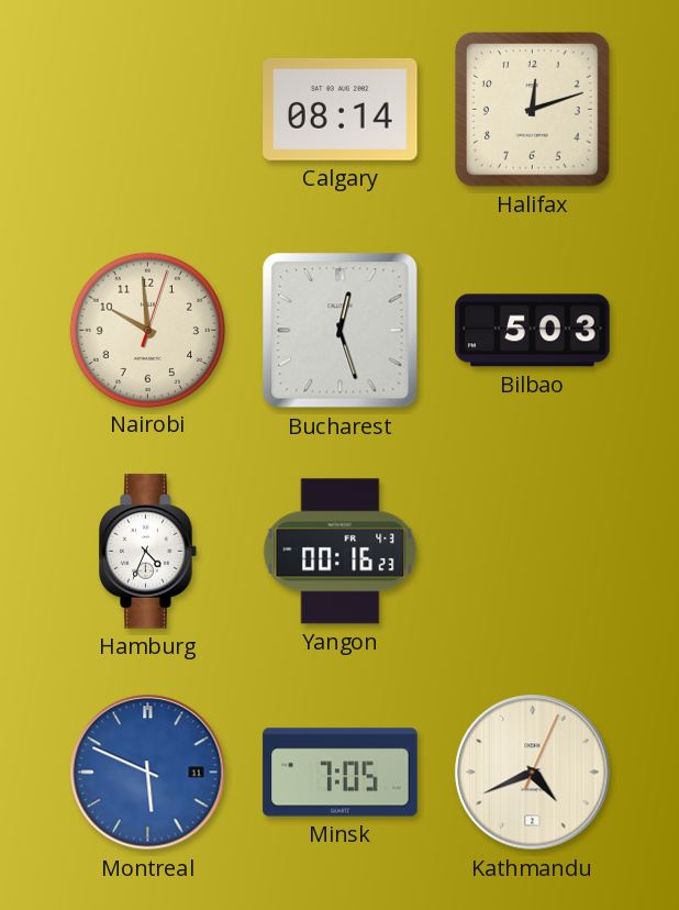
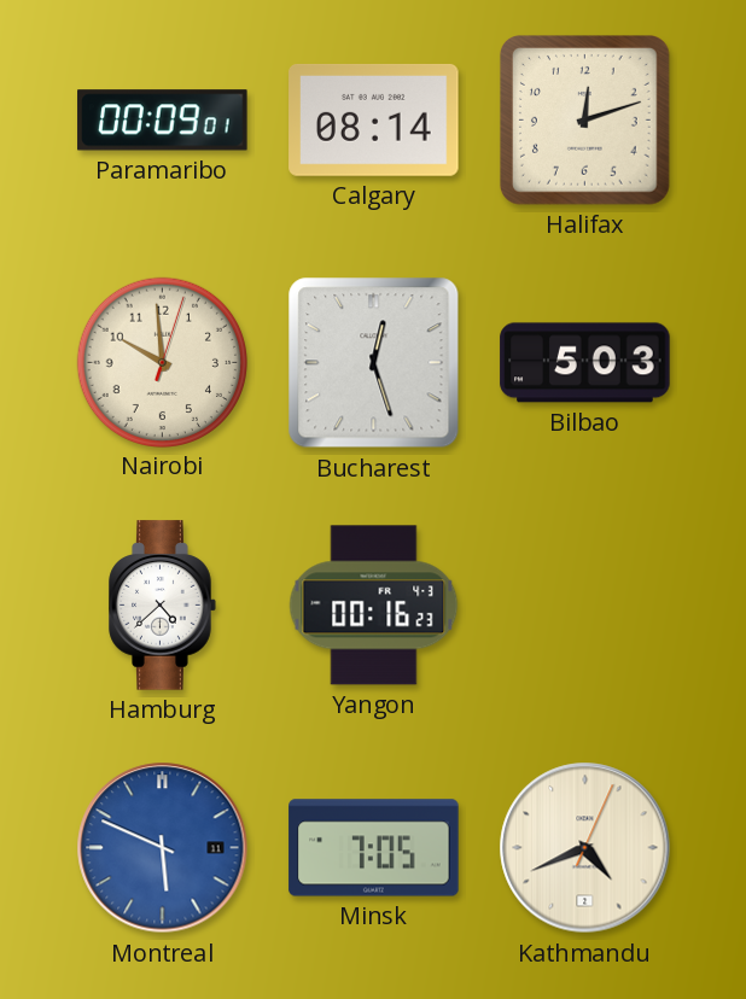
Paramaribo: none -> 00:09 (163, 121)
Hamburg: 4:34 -> 4:38 (163, 606)
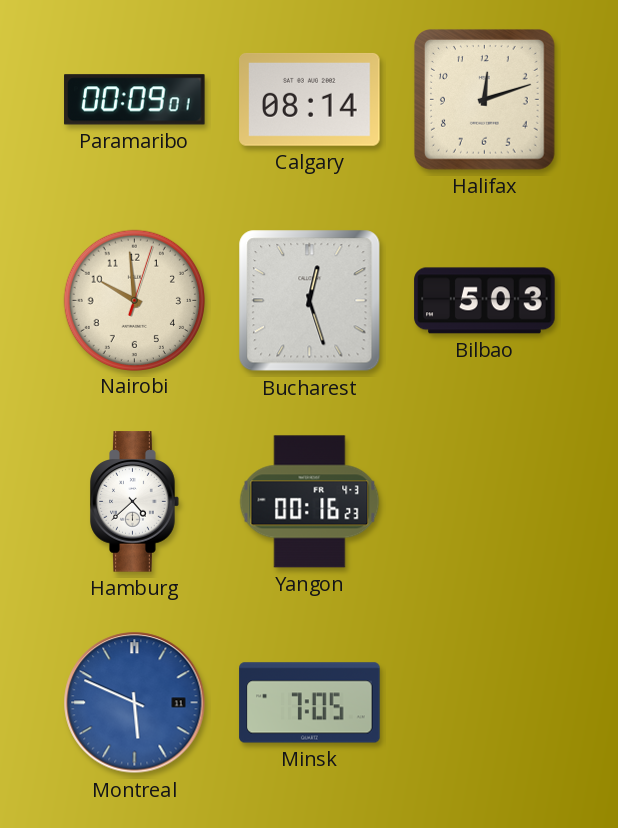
Kathmandu: 4:41 -> none (585, 848)
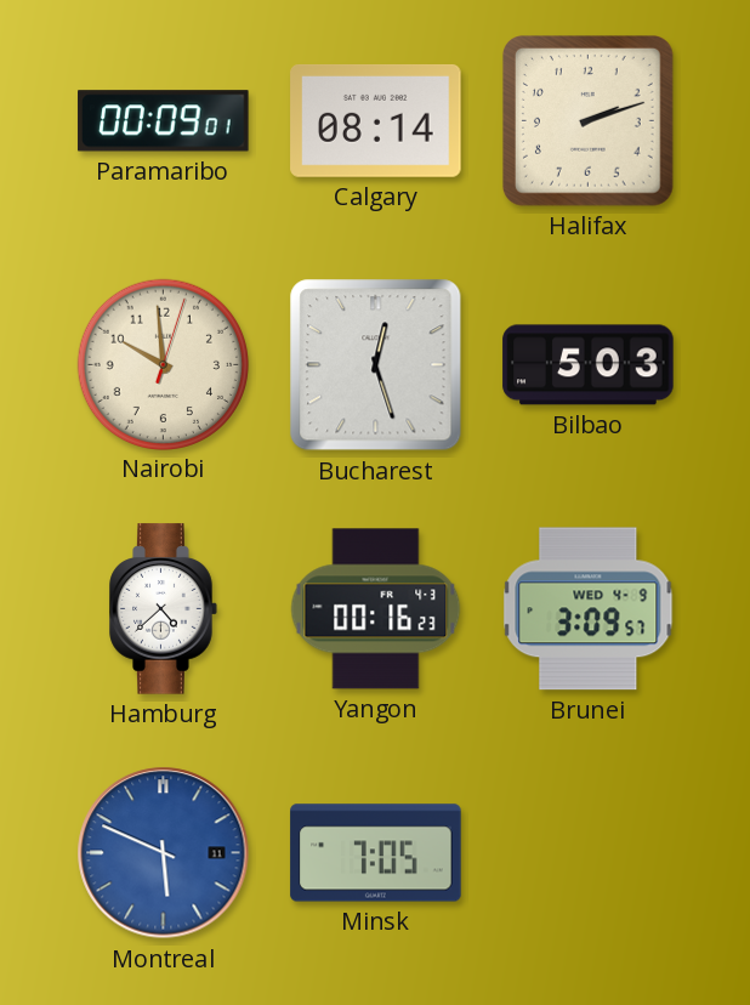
Halifax: 12:12 -> 2:12 (589, 121)
Brunei: none -> 3:09 (589, 609)
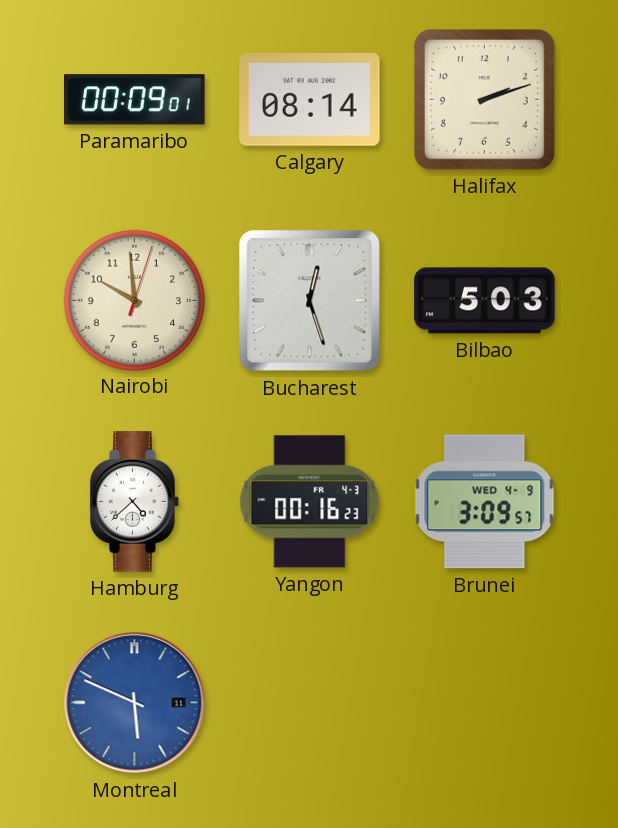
Minsk: 7:05 -> none (376, 853)
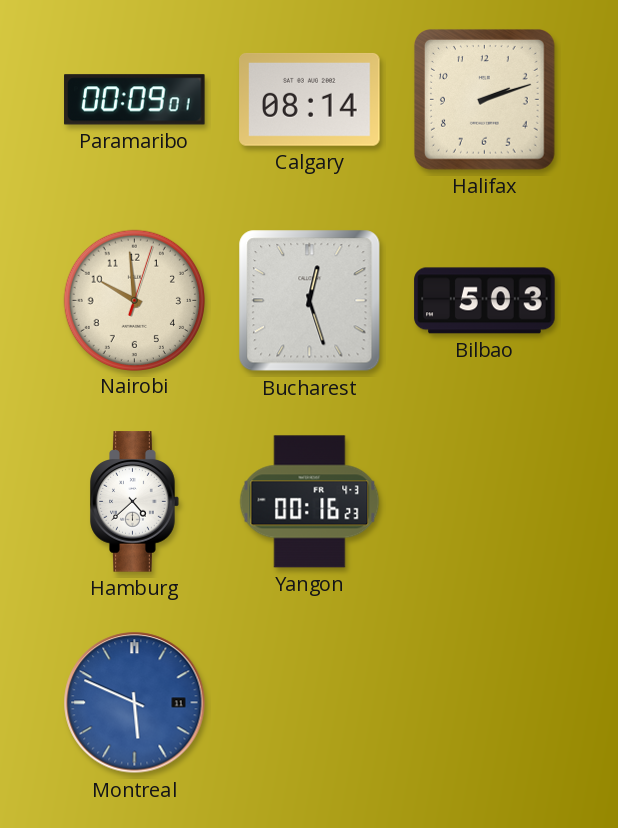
Brunei: 3:09 -> none (485, 502)
